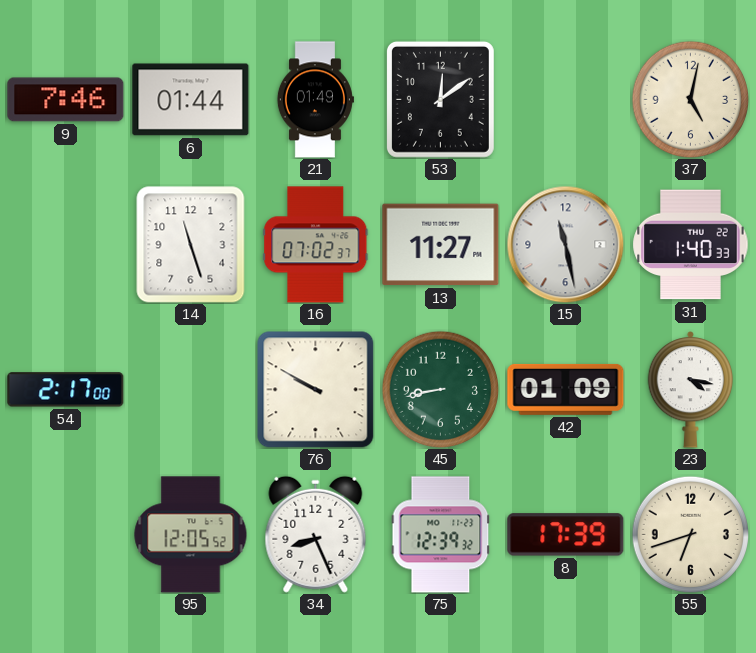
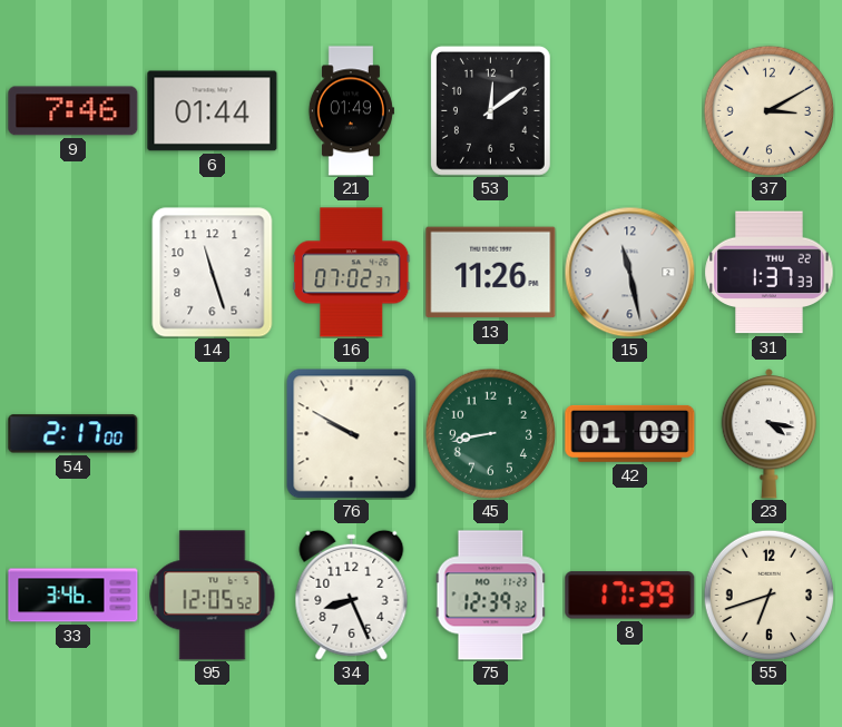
37: 5:02 -> 3:10 (768, 110)
13: 11:27 -> 11:26 (491, 273)
31: 1:40 -> 1:37 (770, 273)
33: none -> 3:46 (74, 596)
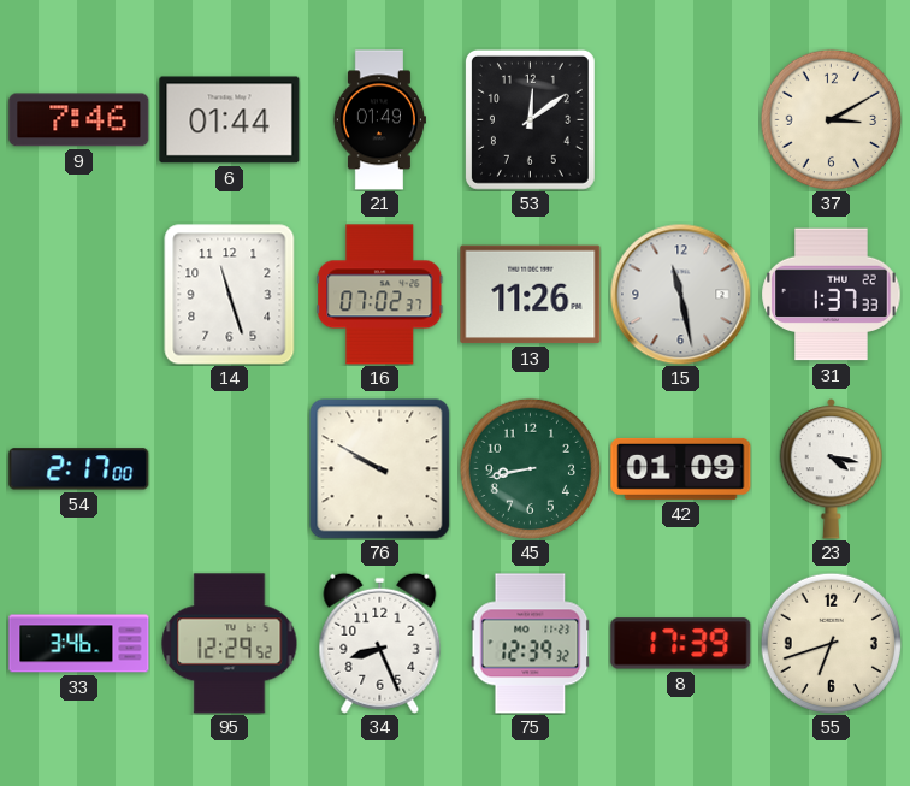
95: 12:05 -> 12:29 (230, 644)
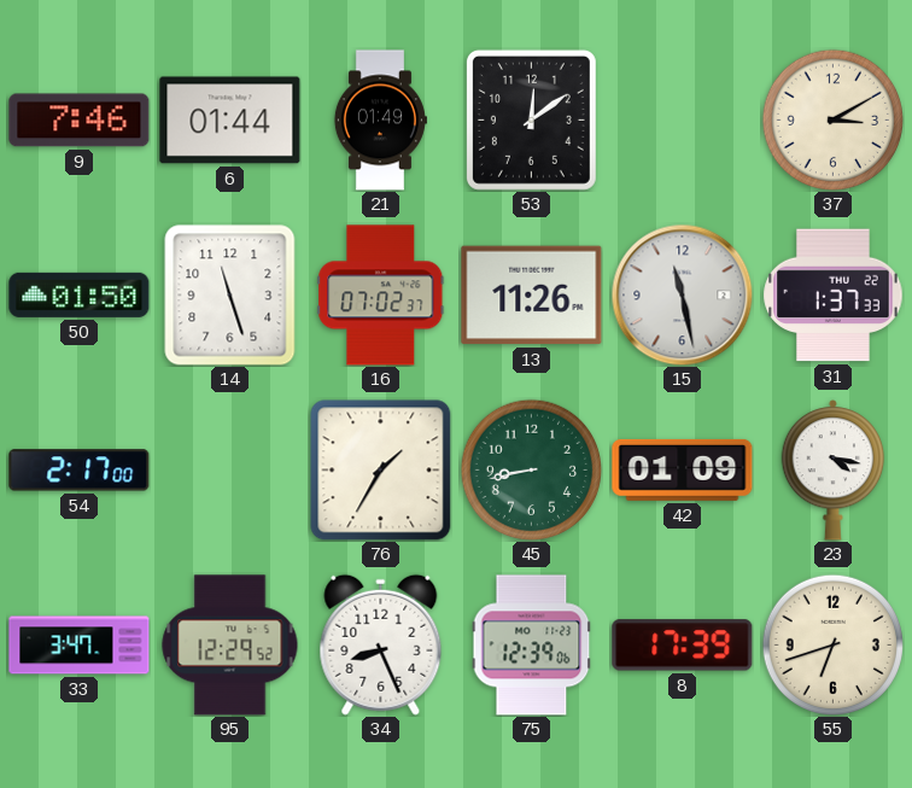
50: none -> 01:50 (80, 294)
76: 9:50 -> 1:35 (380, 469)
33: 3:46 -> 3:47 (80, 646)
75: 12:39:32 -> 12:39:06 (532, 646)
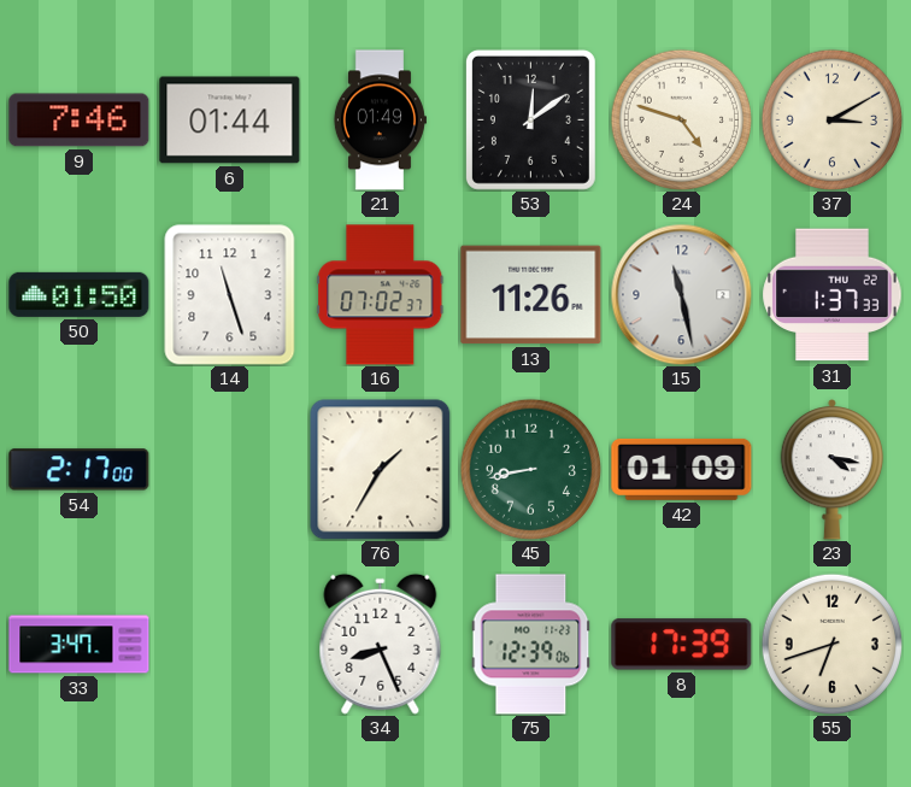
24: none -> 4:48 (681, 119)
95: 12:29 -> none (230, 646)
